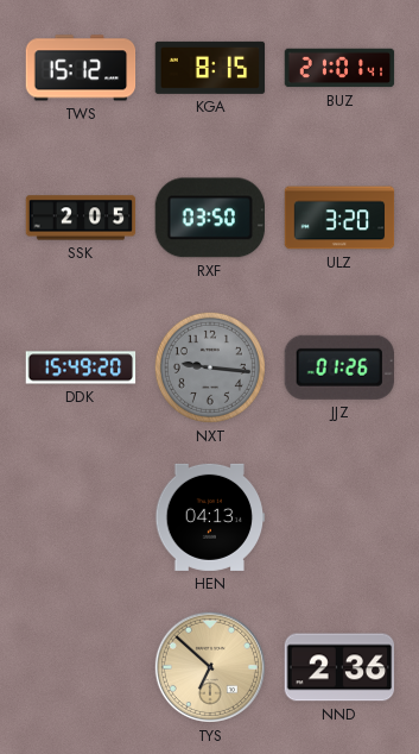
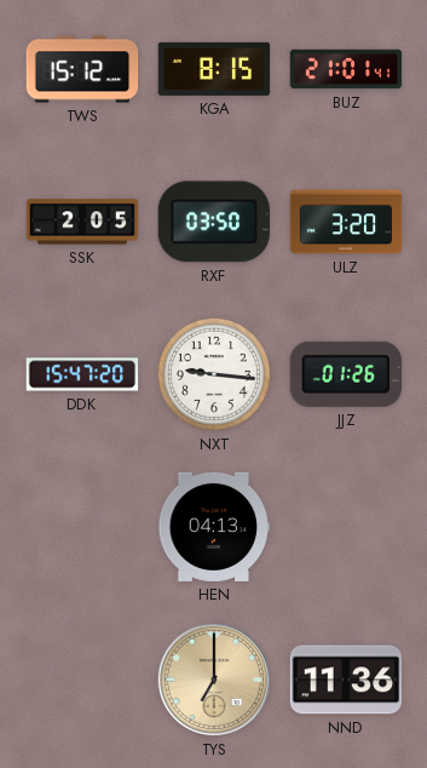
DDK: 15:49 -> 15:47 (82, 374)
NXT dial: grey -> white (214, 374)
TYS: 6:52 -> 7:00 (214, 680)
NND: 2:36 -> 11:36 (346, 680)
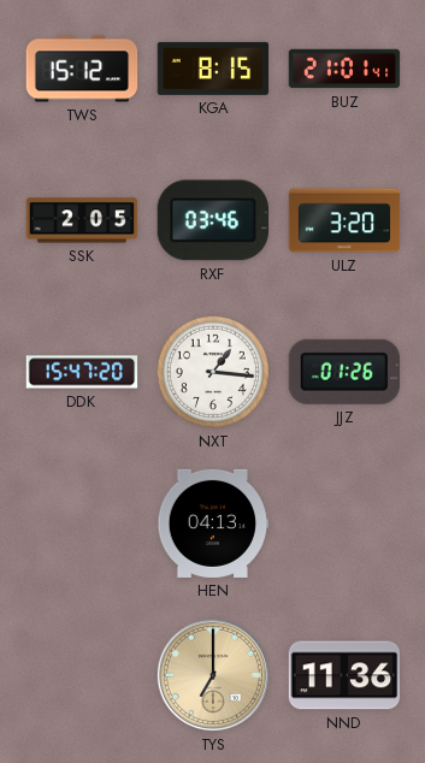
RXF: 03:50 -> 03:46 (212, 220)
NXT: 9:16 -> 1:16 (213, 372)
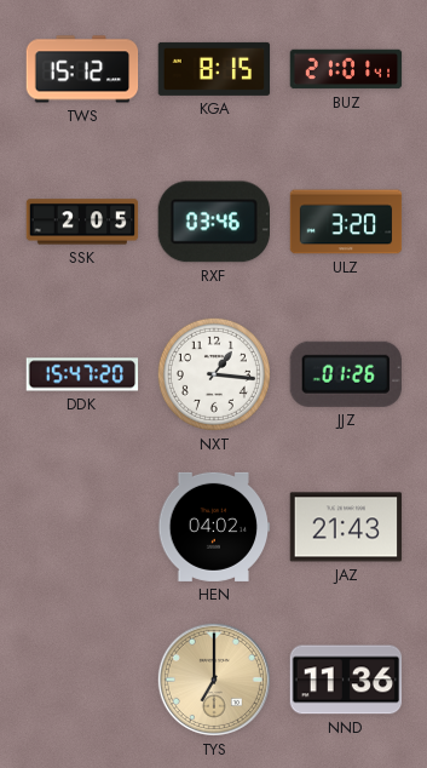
HEN: 04:13 -> 04:02 (214, 527)
JAZ: none -> 21:43 (346, 527)
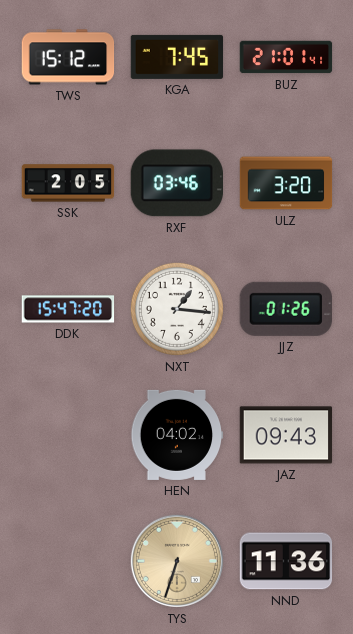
KGA: 8:15 -> 7:45 (177, 57)
JAZ: 21:43 -> 09:43 (286, 435)
TYS: 7:00 -> 6:33 (177, 561)
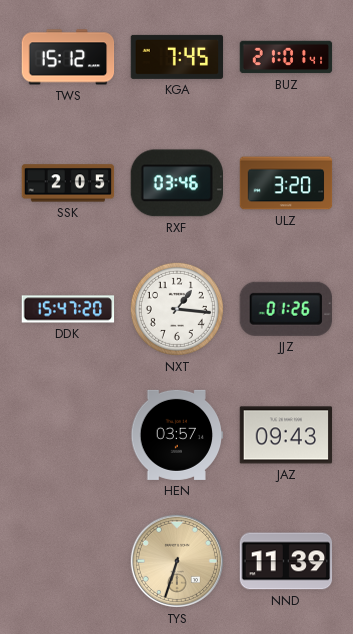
HEN: 04:02 -> 03:57 (177, 435)
NND: 11:36 -> 11:39 (286, 561)
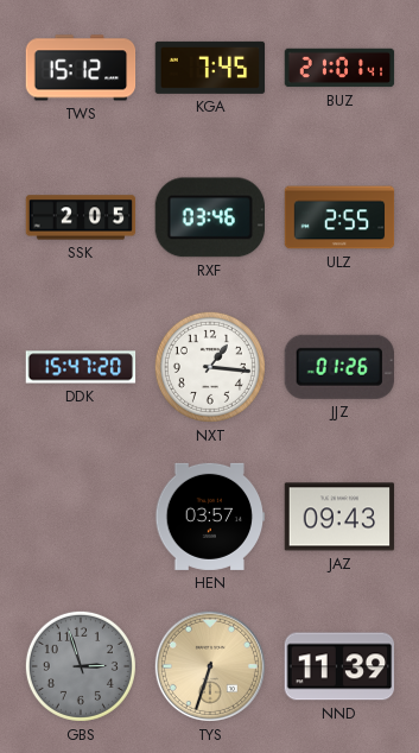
ULZ: 3:20 -> 2:55 (339, 217)
GBS: none -> 2:57 (81, 666)
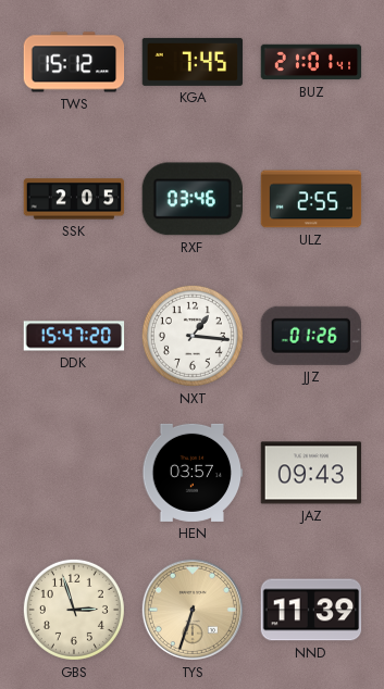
GBS dial: grey -> cream (74, 610)
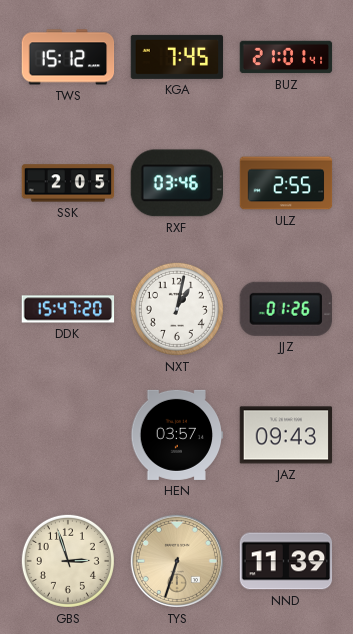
NXT: 1:16 -> 1:02 (177, 309)
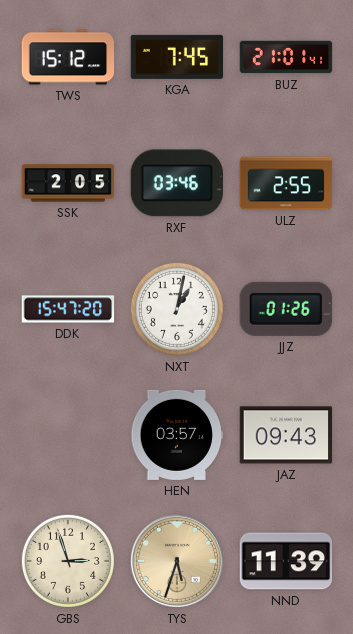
TYS: 6:33 -> 5:33 (177, 561)
